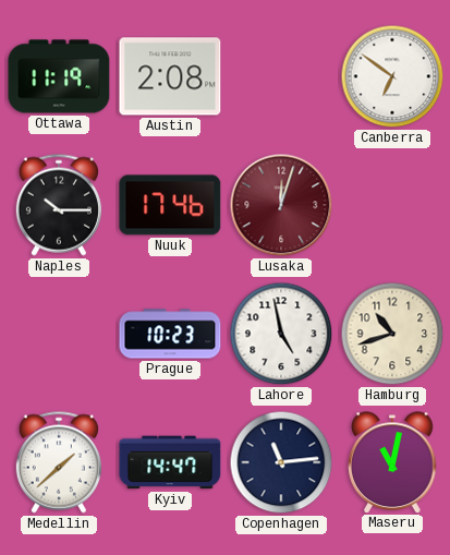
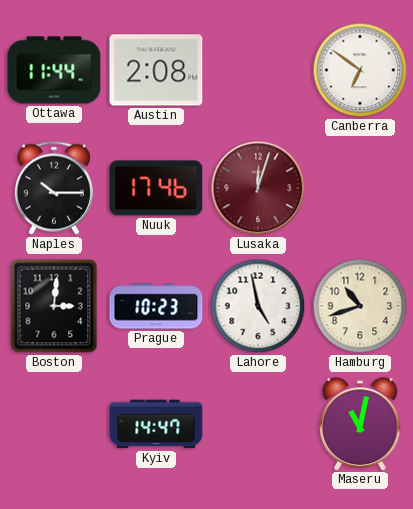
Ottawa: 11:19 -> 11:44 (54, 70)
Boston: none -> 3:01 (54, 306)
Medellin: 1:38 -> none (59, 462)
Copenhagen: 11:14 -> none (281, 462)
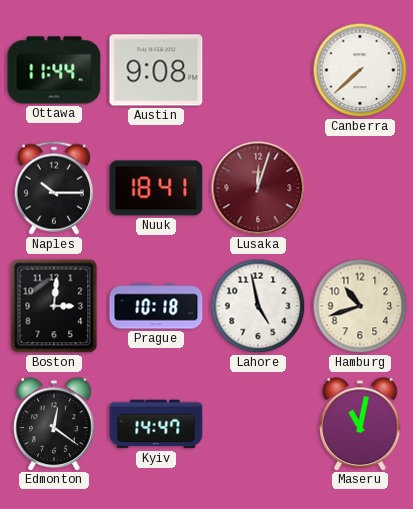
Austin: 2:08 -> 9:08 (156, 70)
Canberra: 6:51 -> 7:38 (360, 70)
Nuuk: 17:46 -> 18:41 (156, 188)
Prague: 10:23 -> 10:18 (156, 306)
Edmonton: none -> 12:21 (54, 424)
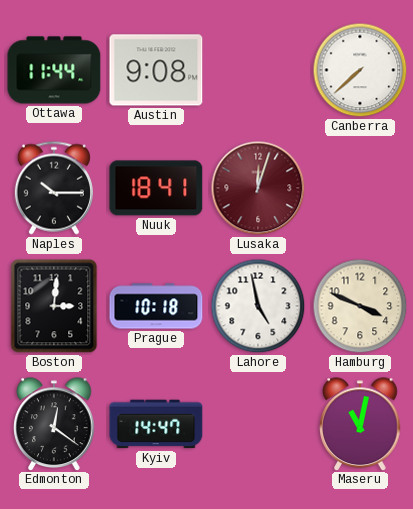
Hamburg: 10:42 -> 3:49 (360, 306)
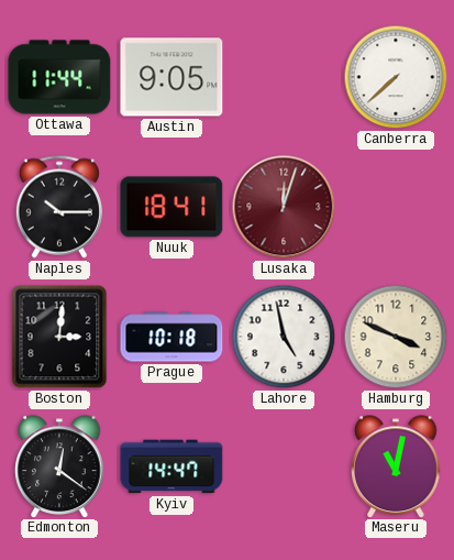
Austin: 9:08 -> 9:05 (171, 77)
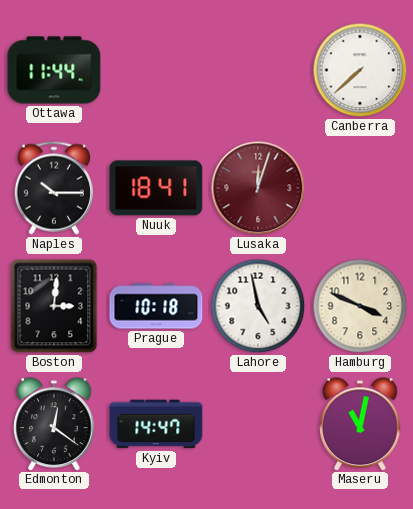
Austin: 9:05 -> none (171, 77)
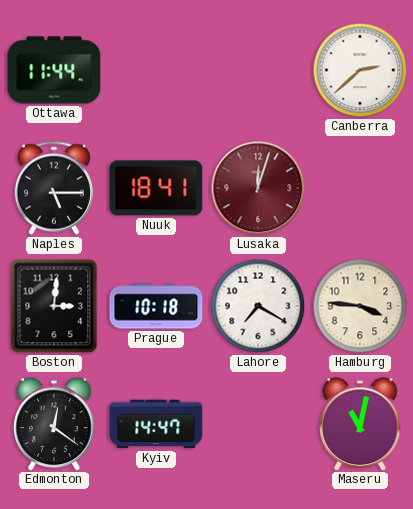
Canberra: 7:38 -> 2:38 (360, 70)
Naples: 10:15 -> 5:15 (54, 188)
Lahore: 4:58 -> 7:20 (258, 306)
Hamburg: 3:49 -> 3:46 (360, 306)
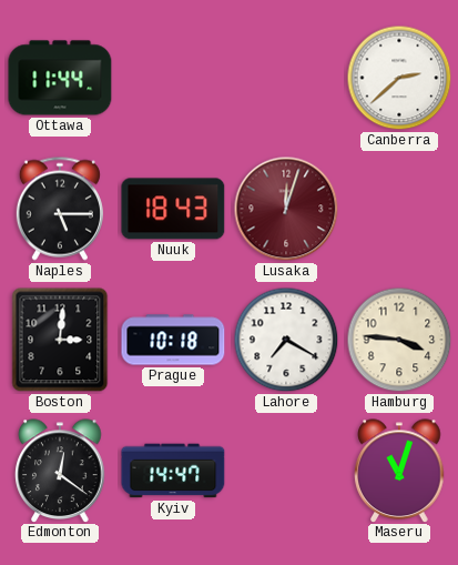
Nuuk: 18:41 -> 18:43 (173, 209)
Maseru: 11:02 -> 11:03 (399, 471)
